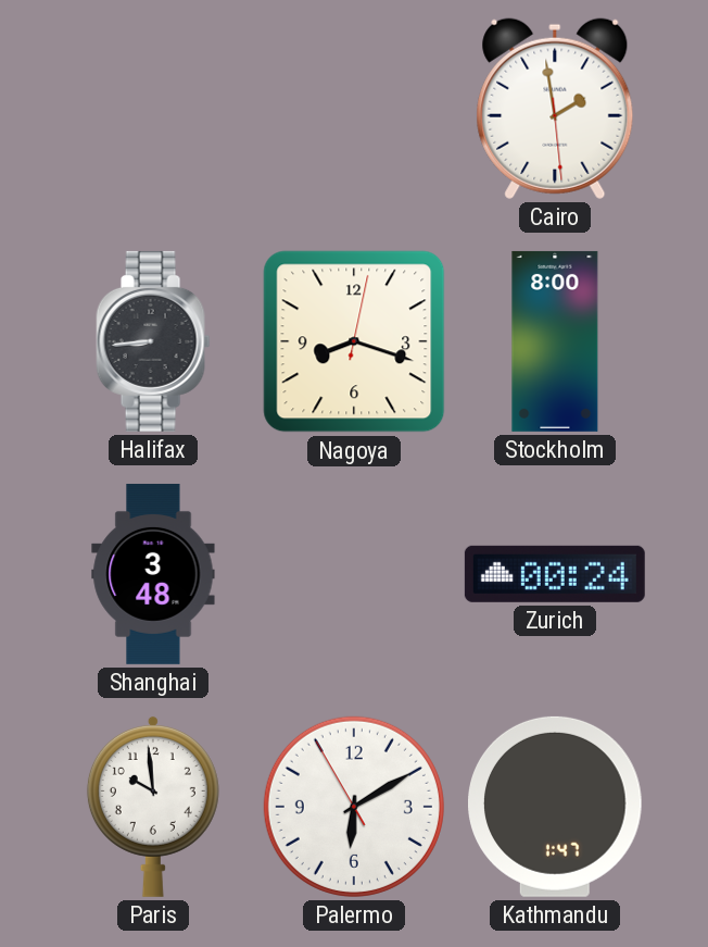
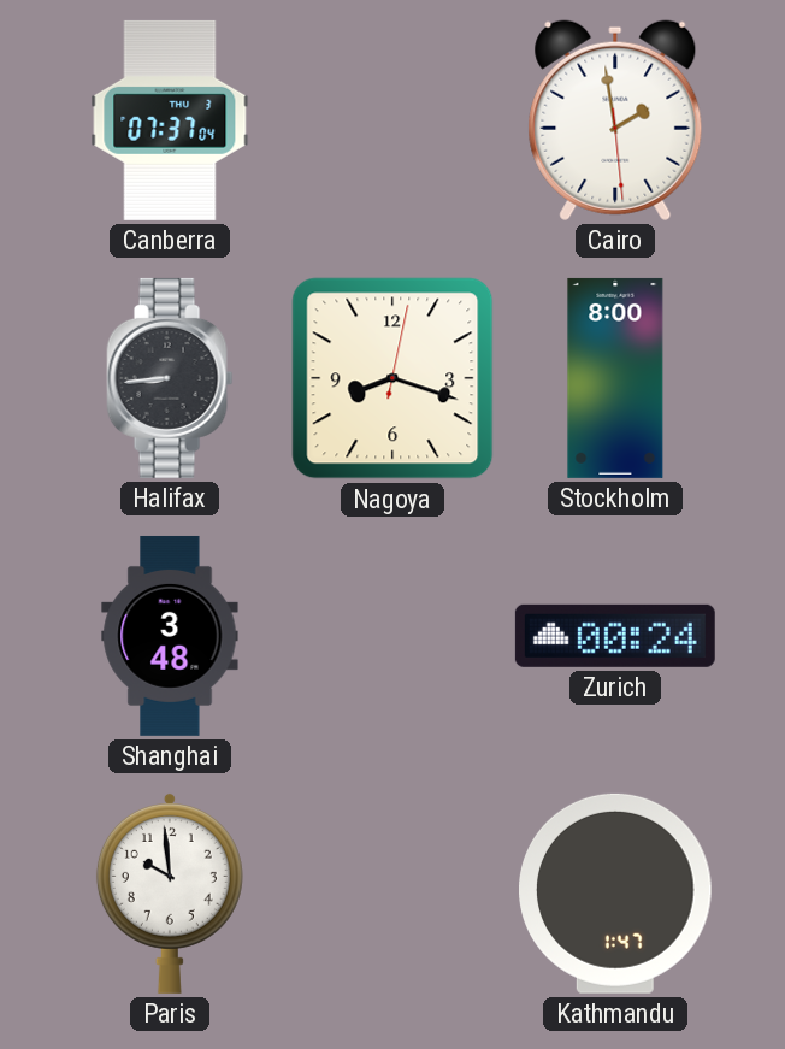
Canberra: none -> 07:37 (170, 120)
Palermo: 6:09 -> none (354, 807)
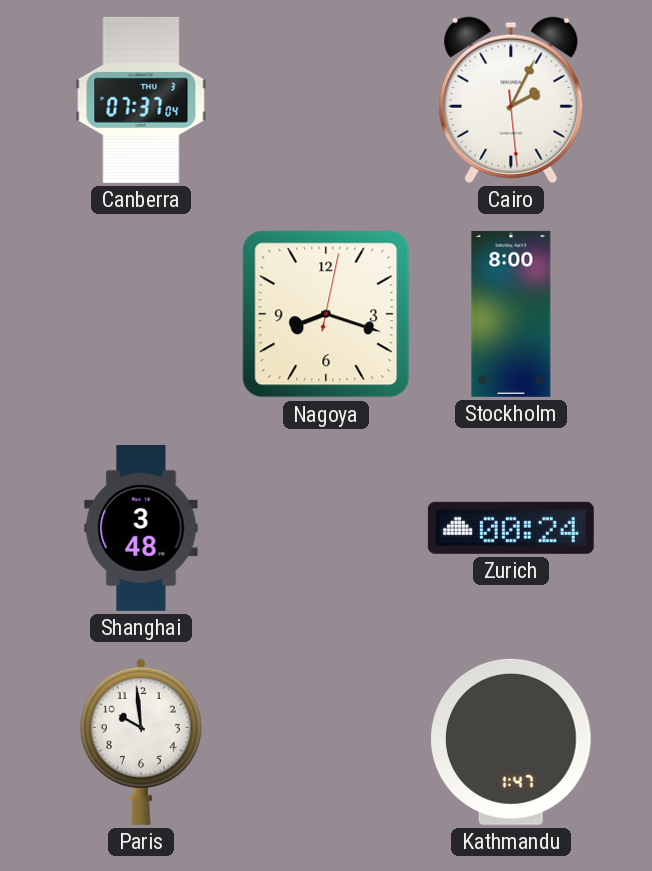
Cairo: 1:58 -> 2:04 (511, 100)
Halifax: 8:44 -> none (170, 378)
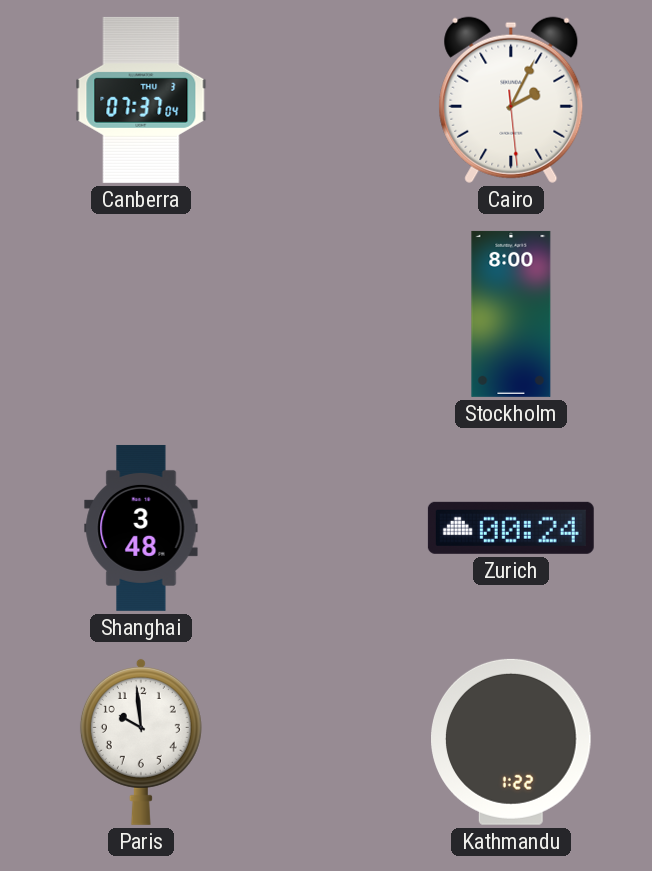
Nagoya: 8:18 -> none (326, 314)
Kathmandu: 1:47 -> 1:22 (512, 742)
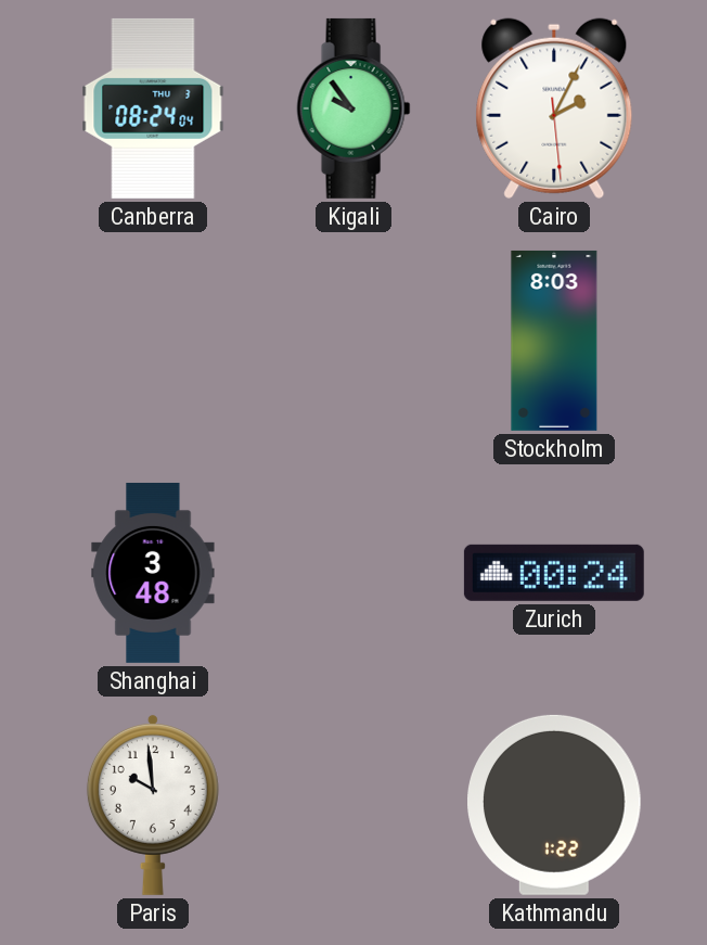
Canberra: 07:37 -> 08:24 (153, 108)
Kigali: none -> 9:54 (353, 108)
Stockholm: 8:00 -> 8:03 (554, 341)
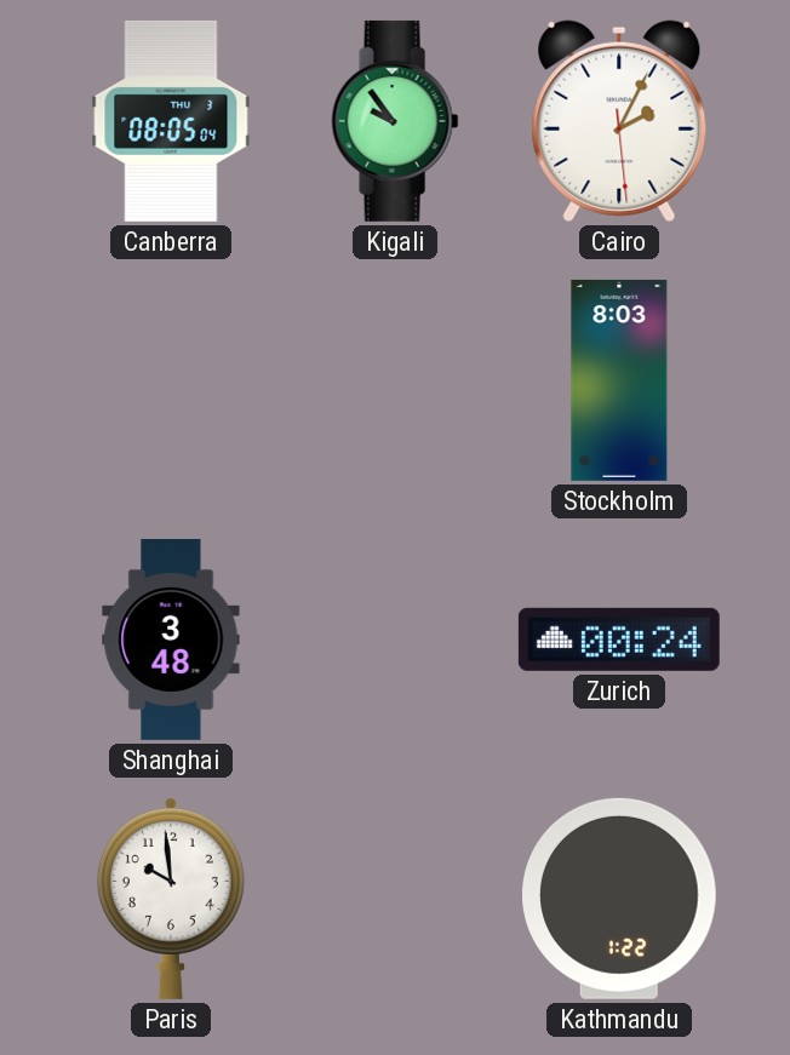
Canberra: 08:24 -> 08:05 (171, 121)
